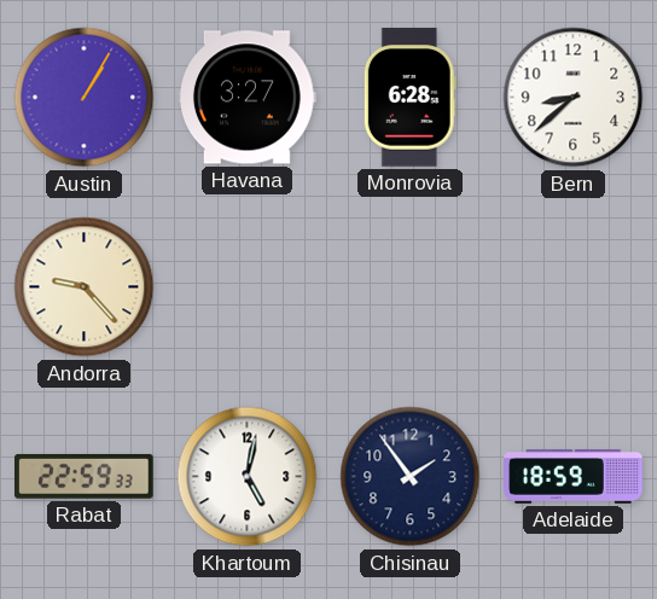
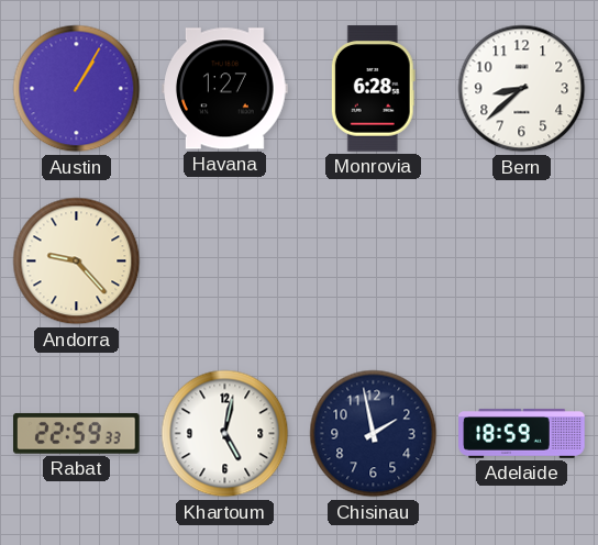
Havana: 3:27 -> 1:27 (225, 89)
Chisinau: 1:54 -> 1:58 (374, 434)
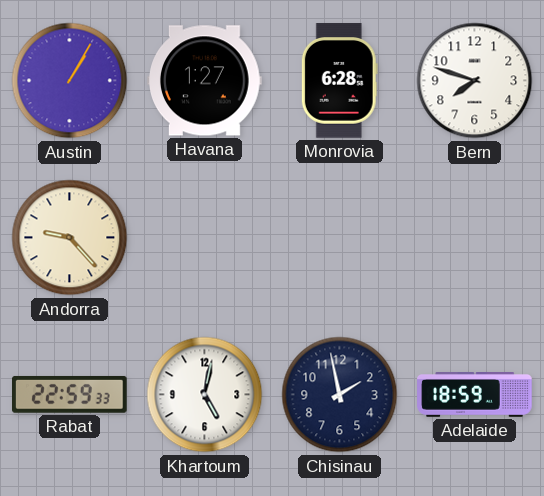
Bern: 8:38 -> 7:48 (475, 81)
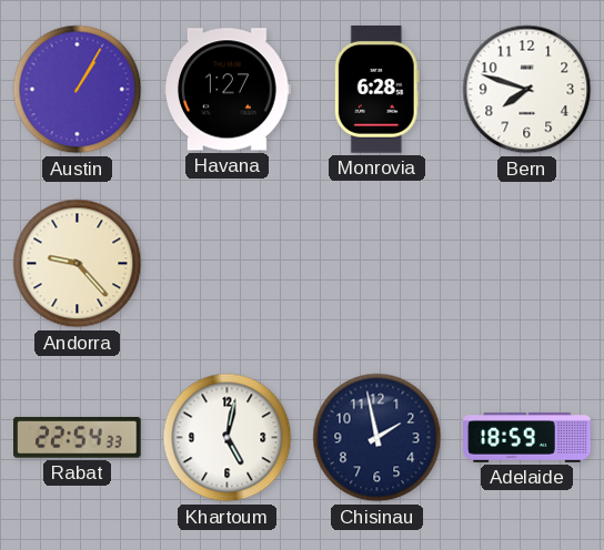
Rabat: 22:59 -> 22:54 (78, 438)
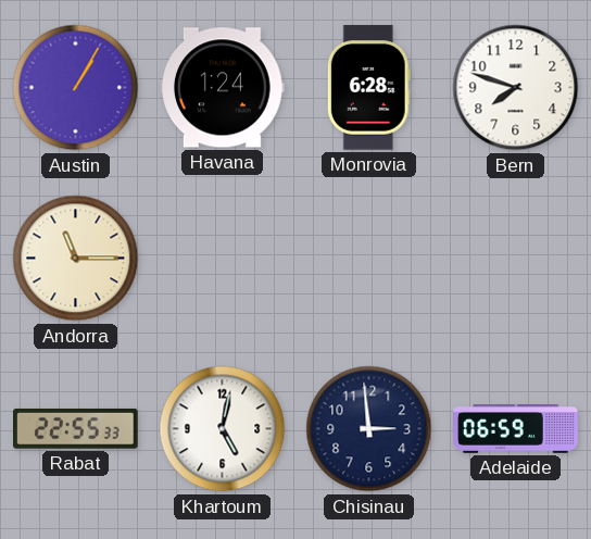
Havana: 1:27 -> 1:24 (223, 88)
Andorra: 9:23 -> 11:15 (76, 259)
Rabat: 22:54 -> 22:55 (76, 429)
Chisinau: 1:58 -> 2:59 (369, 429)
Adelaide: 18:59 -> 06:59 (516, 429)
